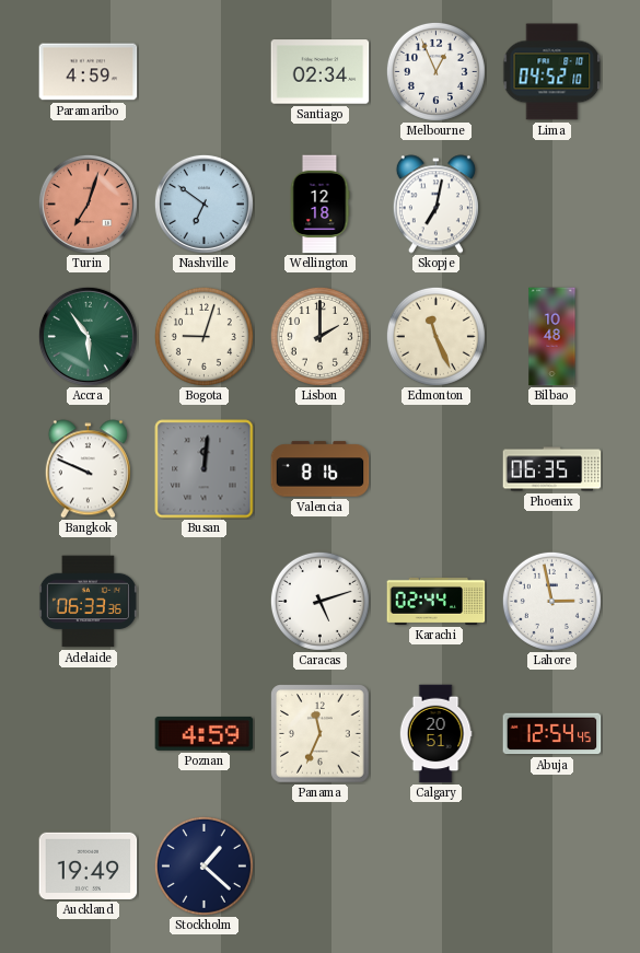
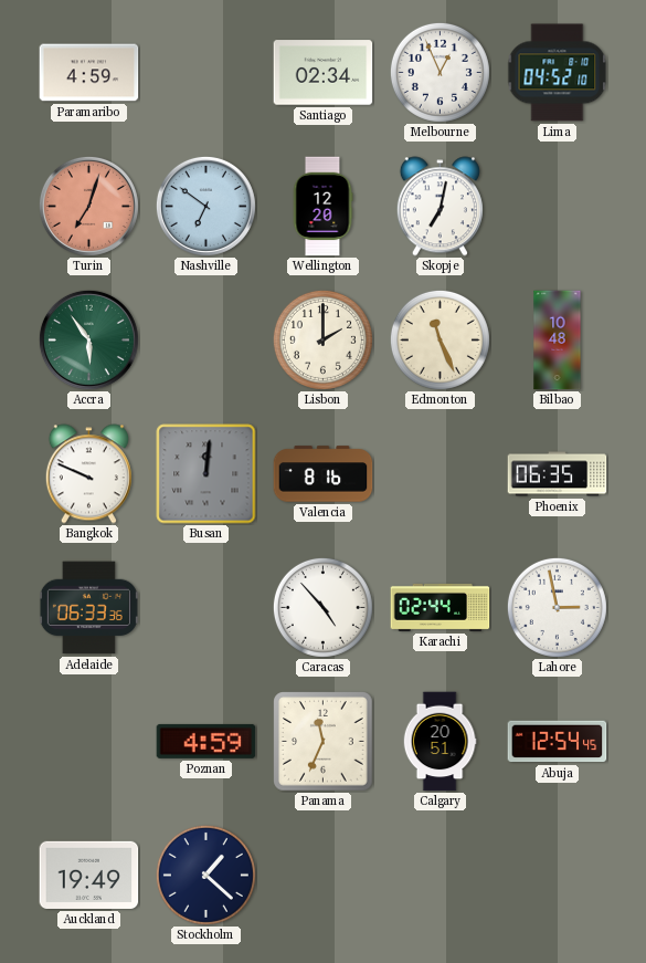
Wellington: 12:18 -> 12:20 (322, 207)
Bogota: 9:03 -> none (203, 336)
Caracas: 5:12 -> 4:53 (322, 607)
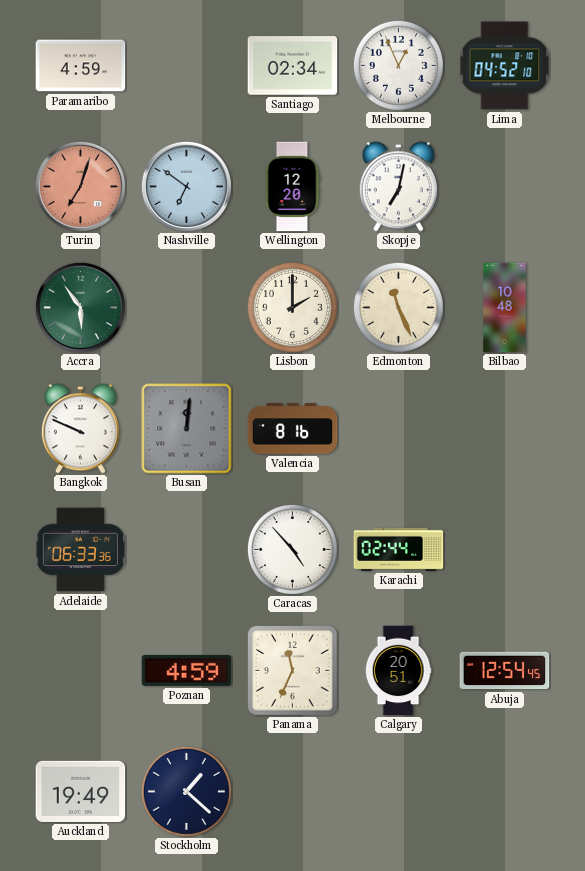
Phoenix: 06:35 -> none (558, 474)
Lahore: 2:58 -> none (557, 607)
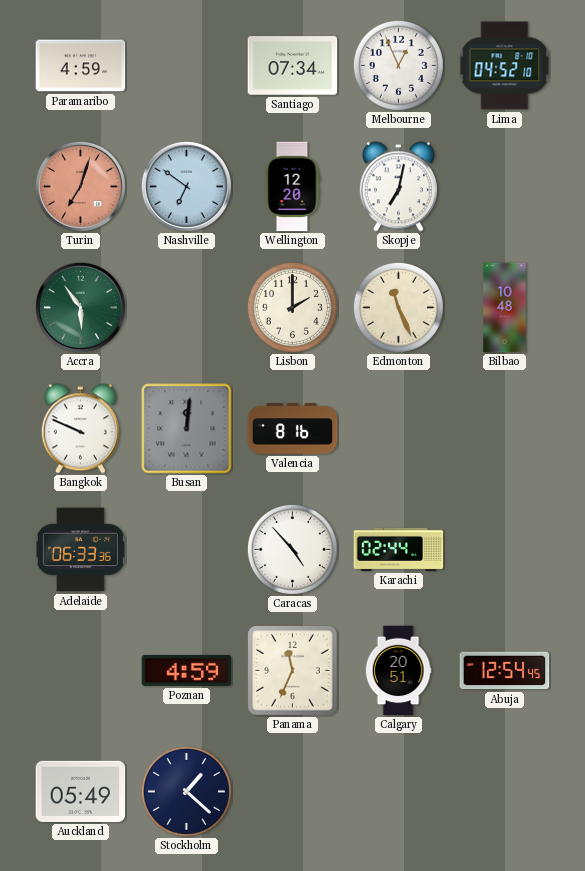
Santiago: 02:34 -> 07:34 (293, 66)
Auckland: 19:49 -> 05:49 (81, 791)
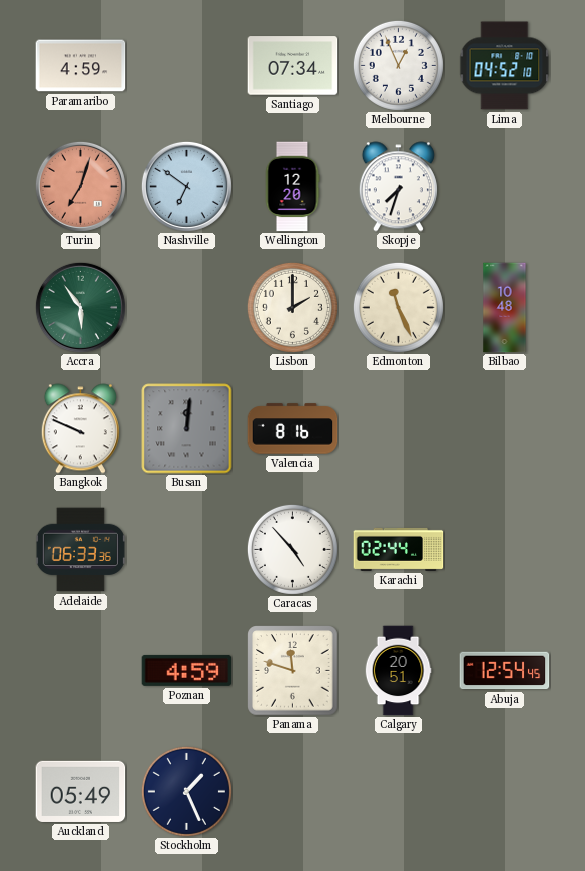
Skopje: 7:02 -> 7:33 (398, 187)
Panama: 11:34 -> 11:48 (293, 671)
Stockholm: 1:22 -> 1:26 (186, 791)
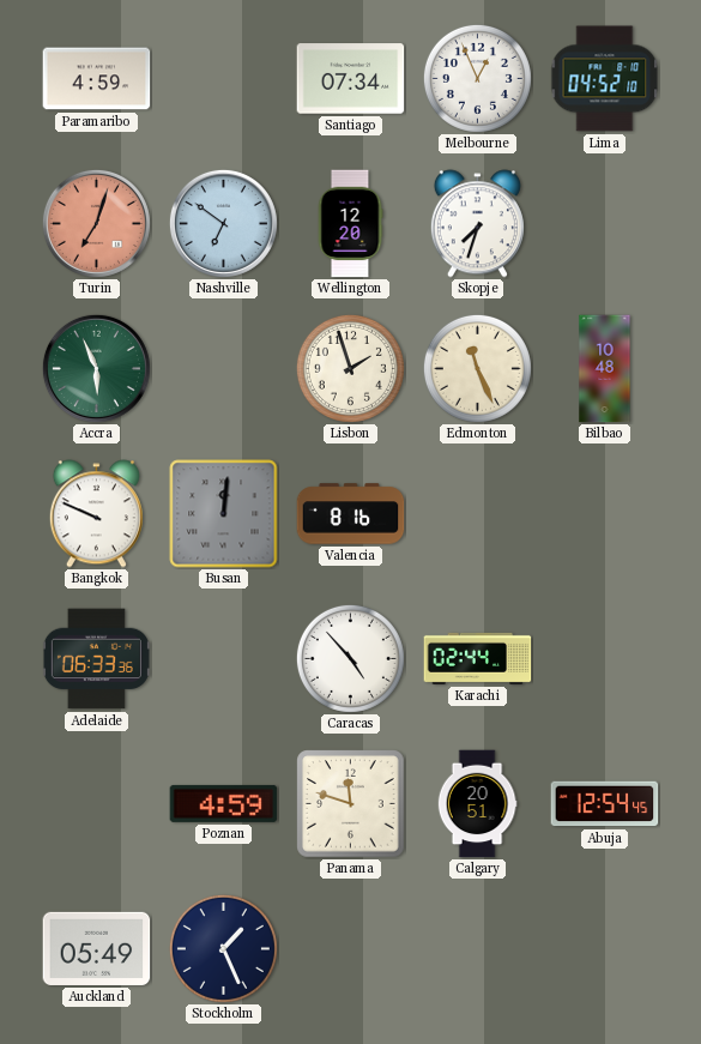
Accra: 5:54 -> 5:56 (96, 368)
Lisbon: 2:00 -> 1:57 (350, 368)
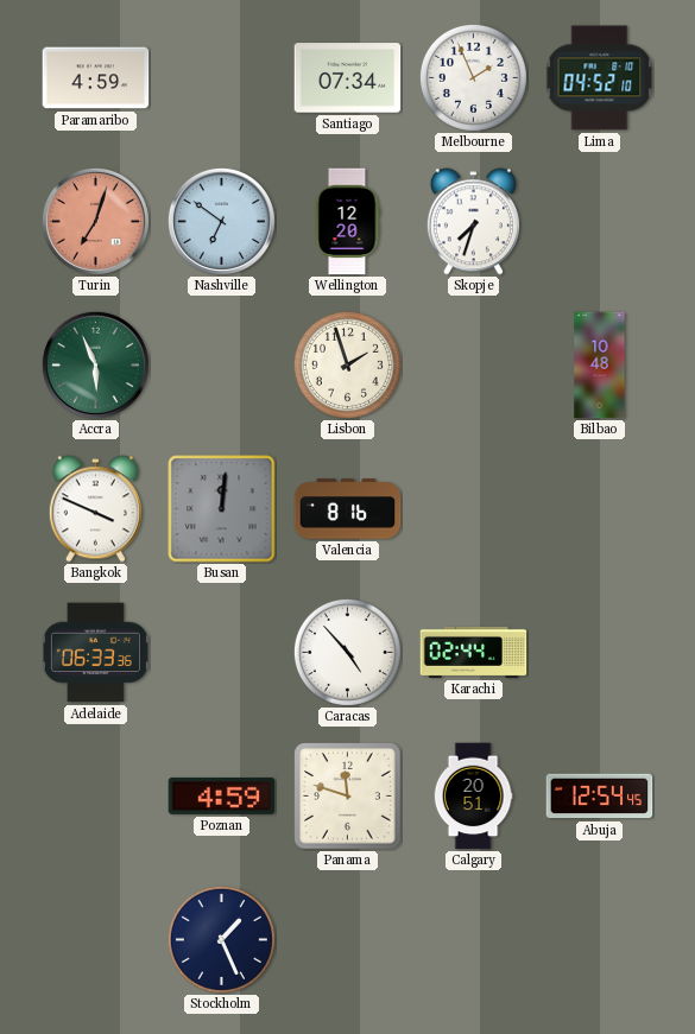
Melbourne: 12:56 -> 1:56 (473, 77)
Edmonton: 11:26 -> none (477, 368)
Bangkok: 9:49 -> 3:49 (95, 509)
Auckland: 05:49 -> none (97, 948)
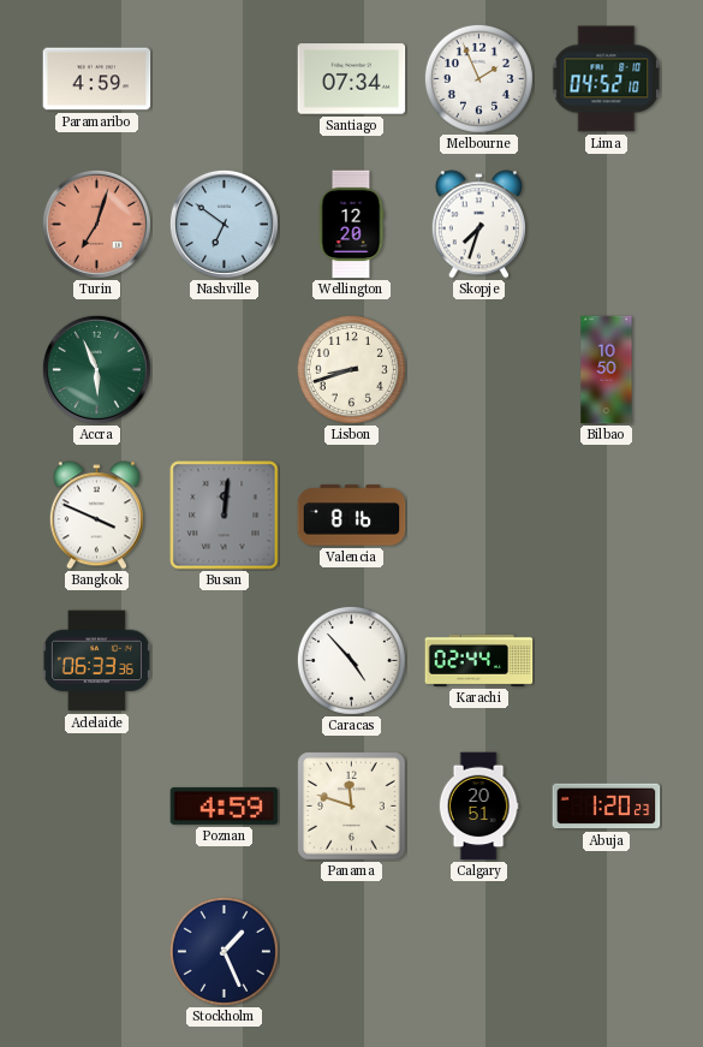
Lisbon: 1:57 -> 8:42 (351, 369)
Bilbao: 10:48 -> 10:50 (607, 370)
Abuja: 12:54 -> 1:20 (607, 807)
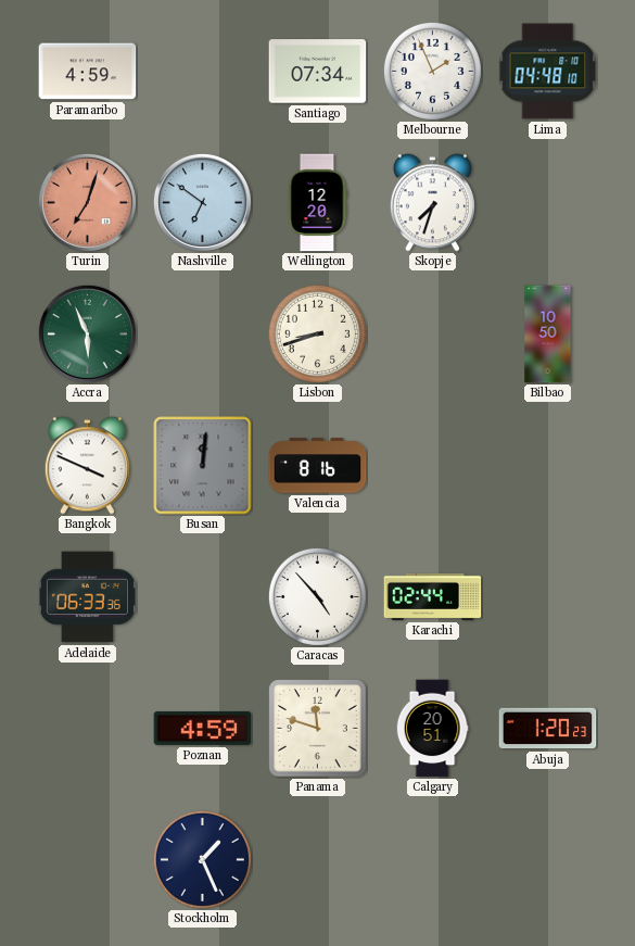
Lima: 04:52 -> 04:48 (548, 72)
